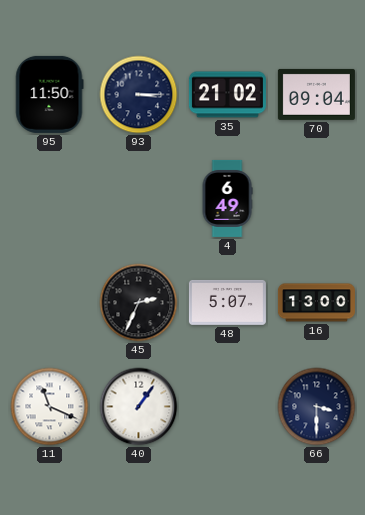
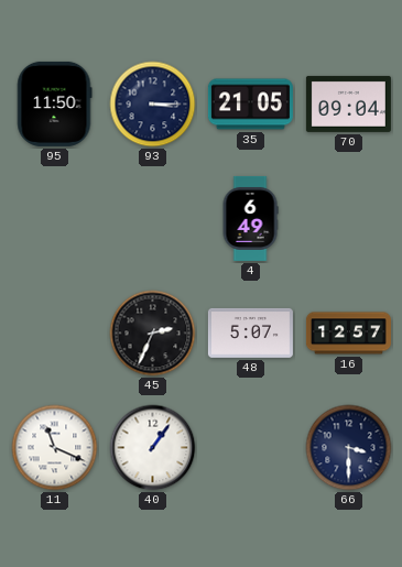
35: 21:02 -> 21:05 (250, 105)
16: 13:00 -> 12:57 (348, 334)
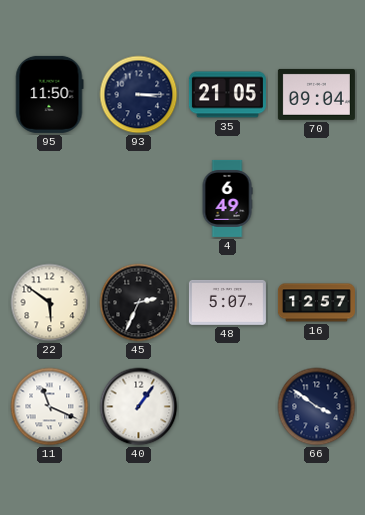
22: none -> 5:51 (50, 303)
66: 3:30 -> 3:51 (317, 407)
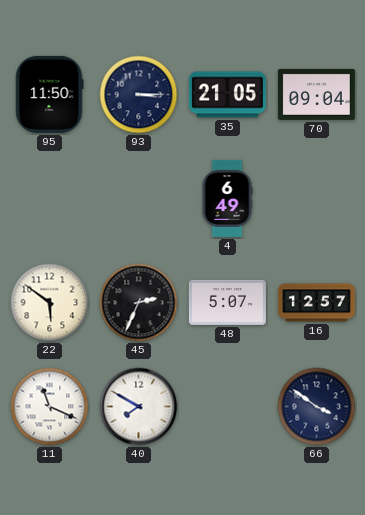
40: 1:06 -> 7:50 (139, 407)
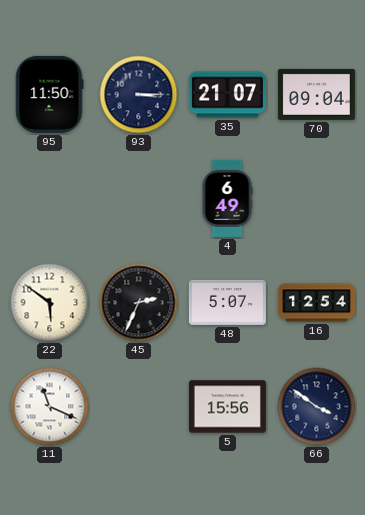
35: 21:05 -> 21:07 (227, 95)
16: 12:57 -> 12:54 (316, 303)
40: 7:50 -> none (139, 407)
5: none -> 15:56 (227, 407)
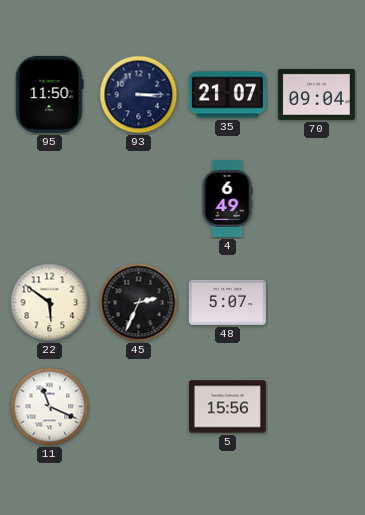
16: 12:54 -> none (316, 303)
66: 3:51 -> none (317, 407)
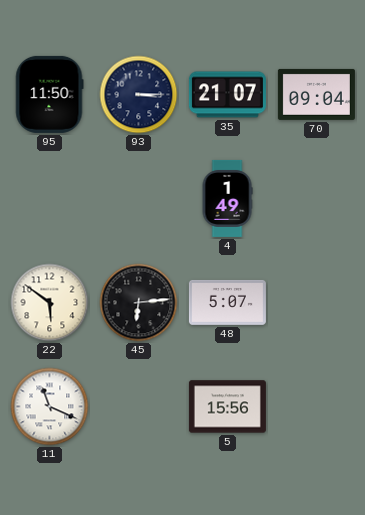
4: 6:49 -> 1:49 (227, 198)
45: 2:34 -> 6:14 (139, 303)
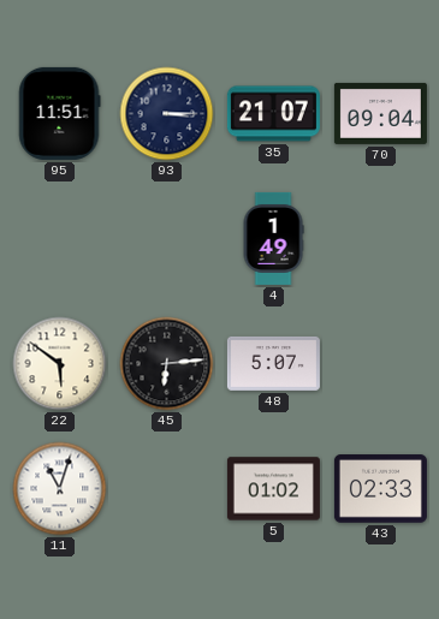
95: 11:50 -> 11:51 (59, 113)
11: 11:19 -> 11:03 (60, 489)
5: 15:56 -> 01:02 (273, 489)
43: none -> 02:33 (380, 489)
